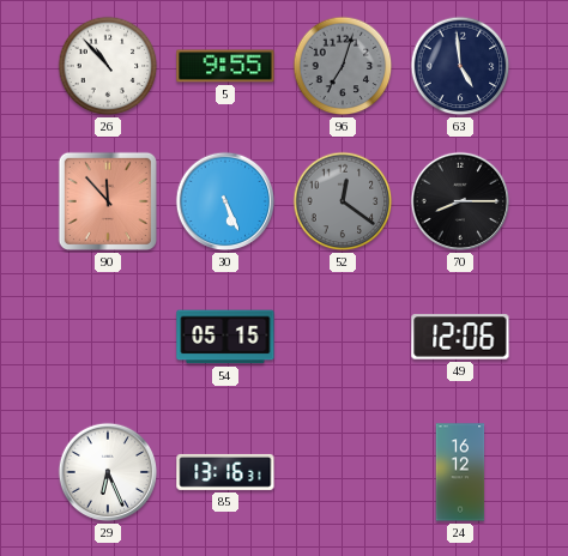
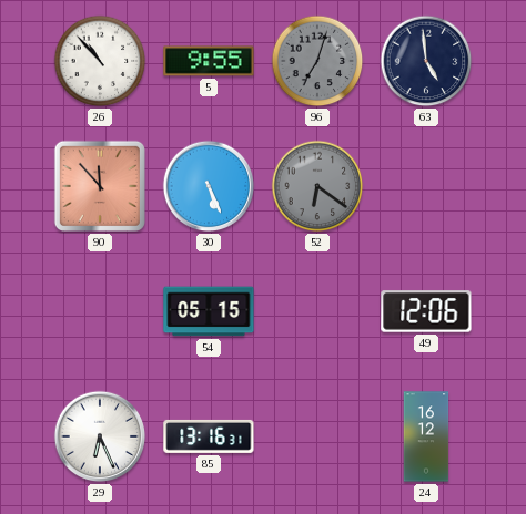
52: 12:21 -> 6:21 (317, 186)
70: 8:15 -> none (460, 201)
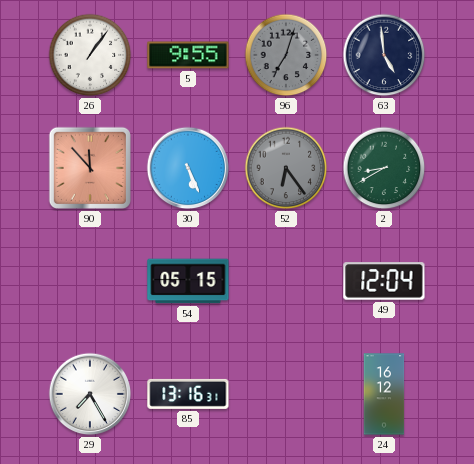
26: 10:53 -> 1:06 (90, 55)
52: 6:21 -> 6:24 (286, 168)
2: none -> 8:40 (384, 168)
49: 12:06 -> 12:04 (384, 281)
29: 6:26 -> 7:25 (90, 394)
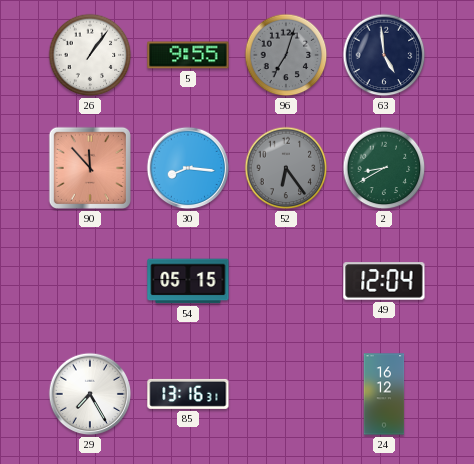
30: 5:26 -> 8:16 (188, 168)
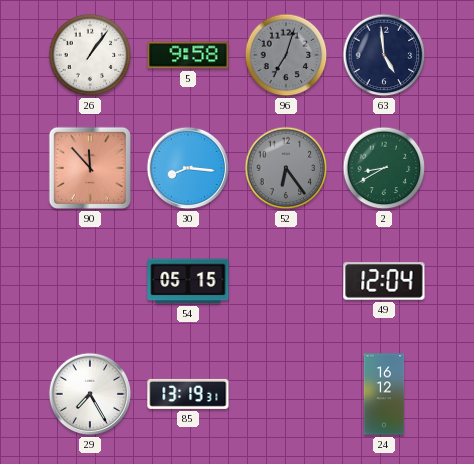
5: 9:55 -> 9:58 (188, 55)
85: 13:16 -> 13:19 (188, 394)
